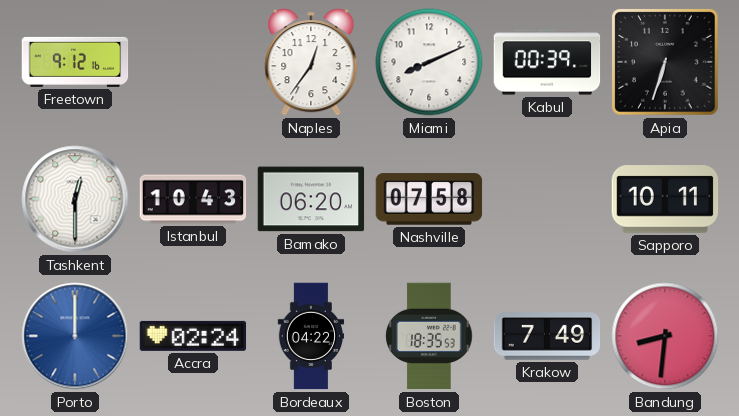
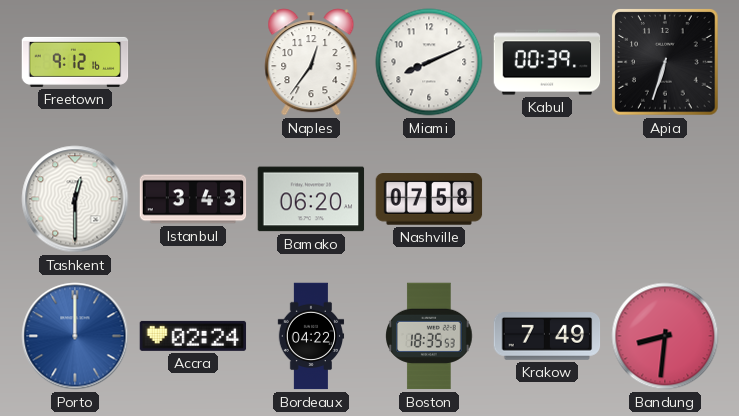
Istanbul: 10:43 -> 3:43 (193, 199)
Sapporo: 10:11 -> none (665, 199)
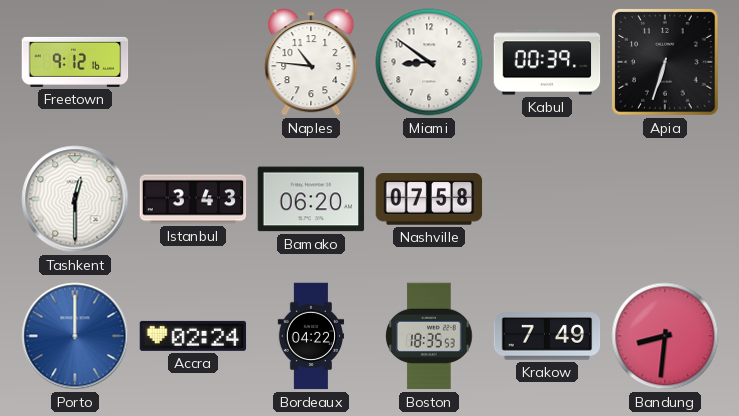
Naples: 12:36 -> 10:46 (311, 62)
Miami: 8:11 -> 8:51 (429, 62)
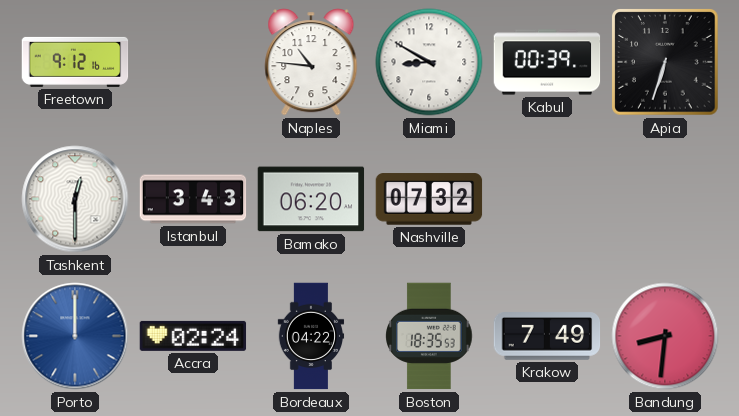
Miami: 8:51 -> 8:50 (429, 62)
Nashville: 07:58 -> 07:32 (429, 199)
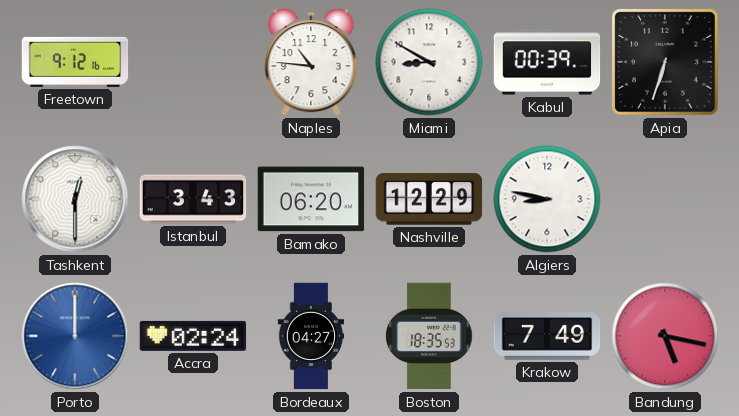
Nashville: 07:32 -> 12:29 (429, 199)
Algiers: none -> 8:47 (547, 199)
Bordeaux: 04:22 -> 04:27 (311, 336)
Bandung: 8:31 -> 5:17 (665, 336)
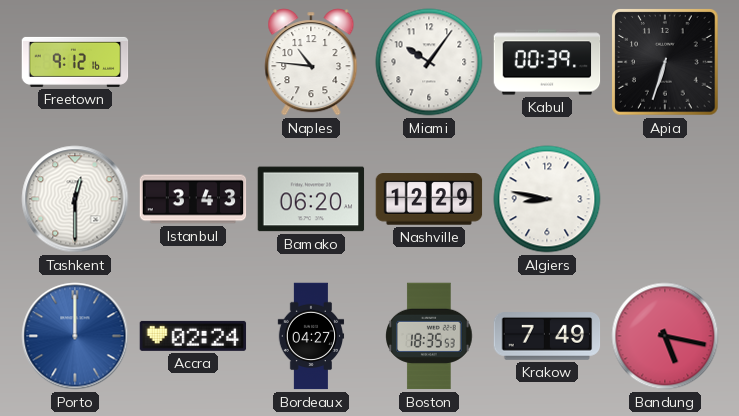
Miami: 8:50 -> 10:06 (429, 62)
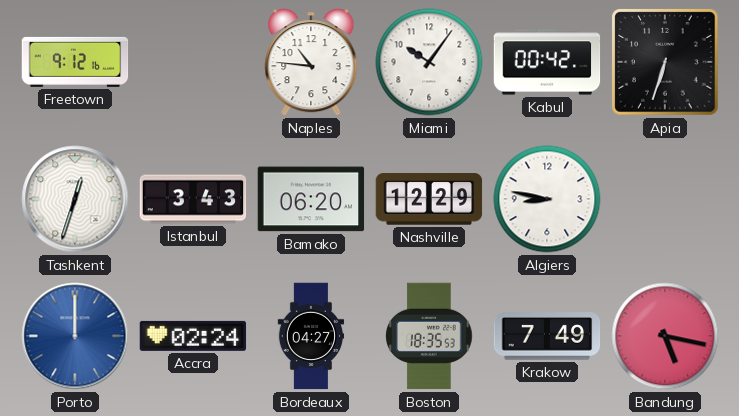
Kabul: 00:39 -> 00:42 (547, 62)
Tashkent: 12:30 -> 12:33 (75, 199)
